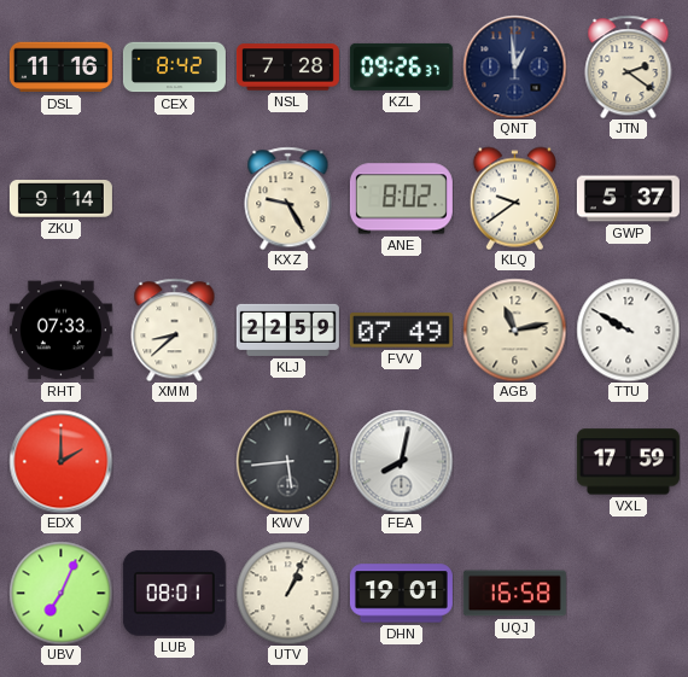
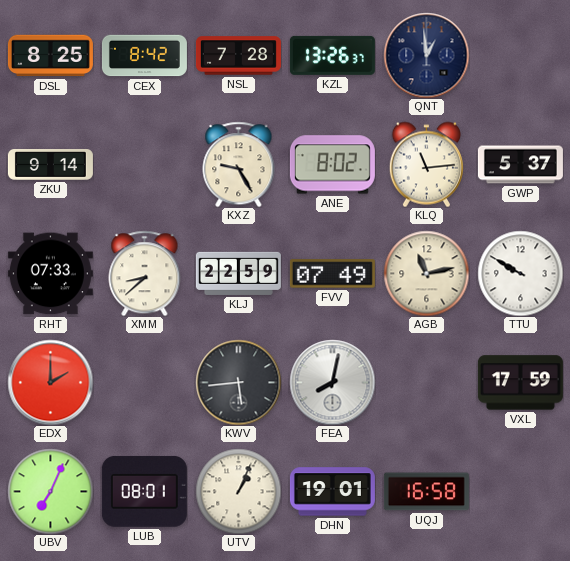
DSL: 11:16 -> 8:25 (50, 56)
KZL: 09:26 -> 13:26 (332, 55)
JTN: 2:21 -> none (629, 66)
KLQ: 9:39 -> 11:14 (426, 164)
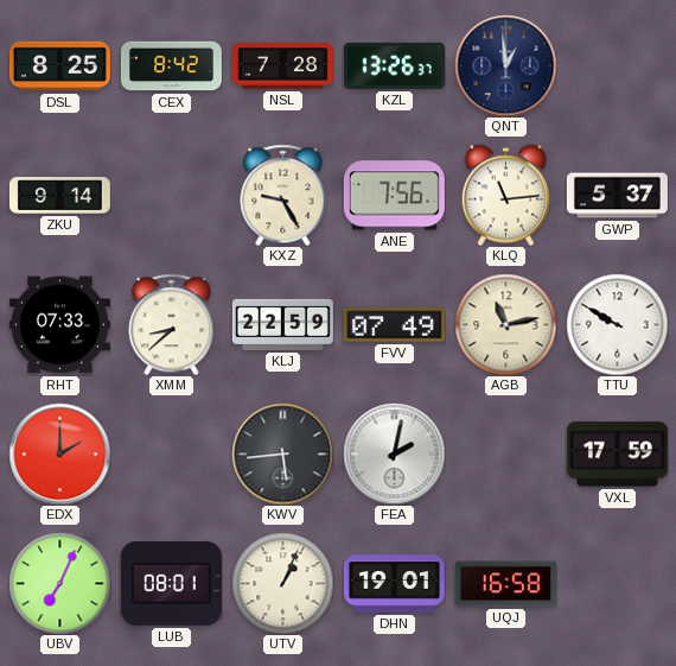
ANE: 8:02 -> 7:56 (394, 196)
FEA: 8:02 -> 2:02 (394, 453)
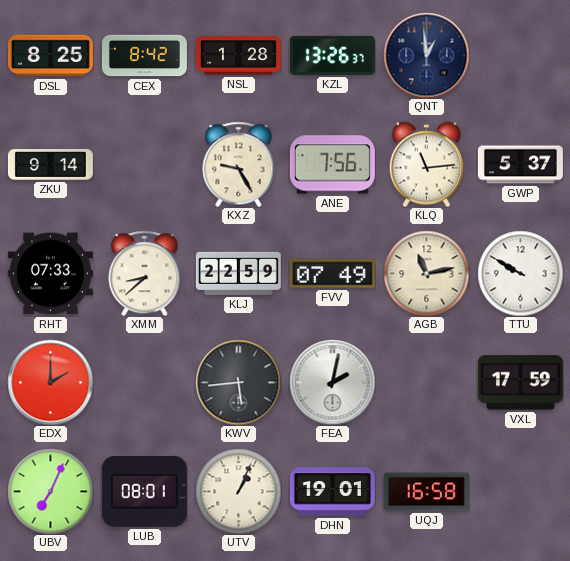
NSL: 7:28 -> 1:28 (238, 56)
